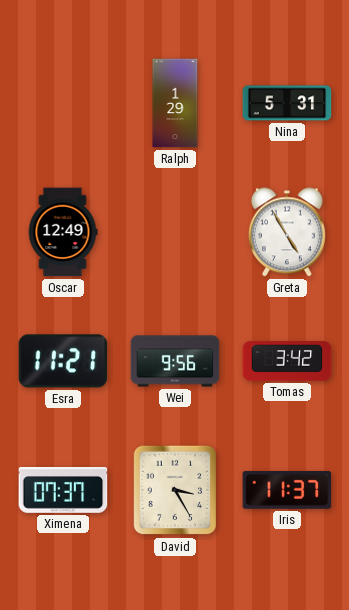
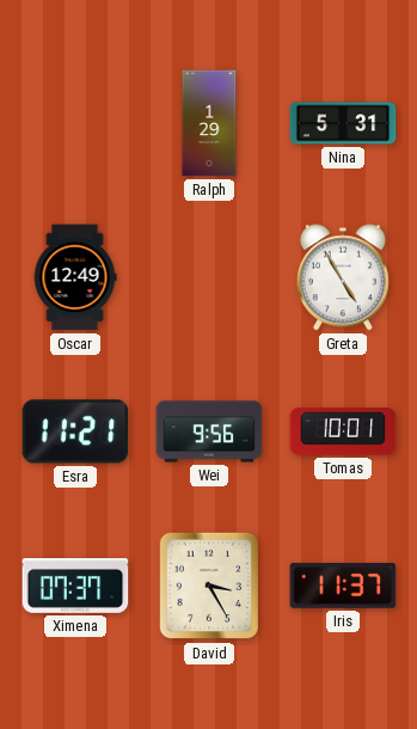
Tomas: 3:42 -> 10:01 (343, 431)
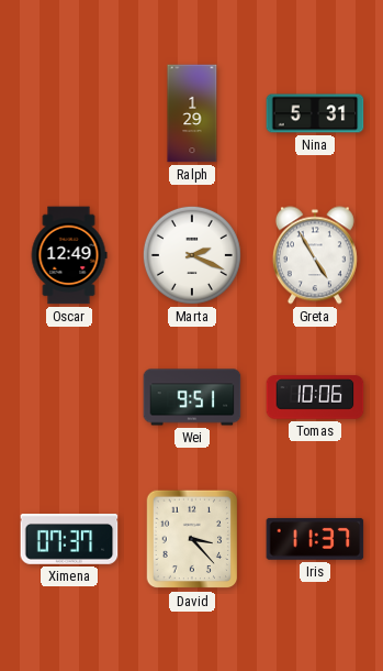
Marta: none -> 2:19 (192, 255)
Esra: 11:21 -> none (75, 431)
Wei: 9:56 -> 9:51 (192, 397)
Tomas: 10:01 -> 10:06 (315, 397)
David: 3:25 -> 3:23 (192, 539)
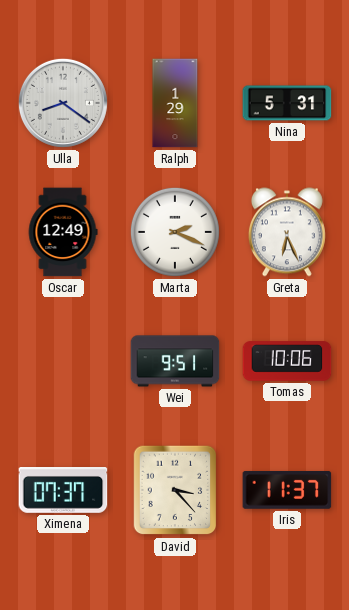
Ulla: none -> 8:21 (63, 103)
Greta: 4:55 -> 6:26 (287, 232)
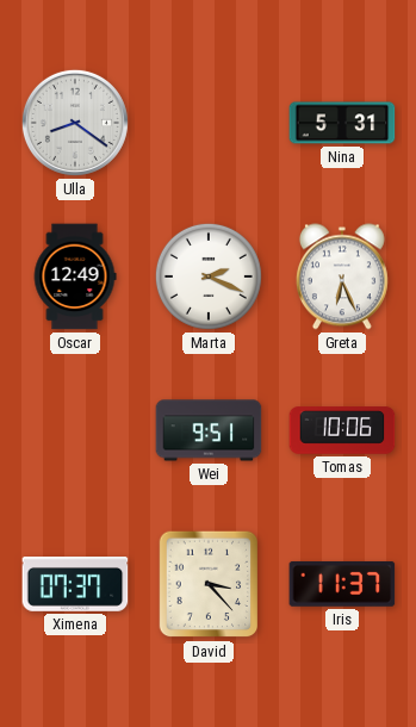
Ralph: 1:29 -> none (175, 103)
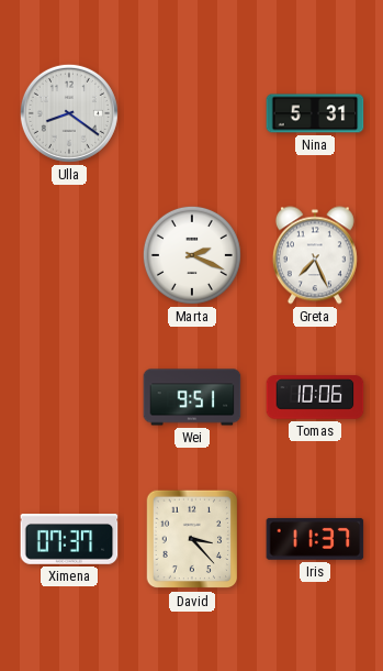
Oscar: 12:49 -> none (75, 276)
Greta: 6:26 -> 7:26 (315, 255)
